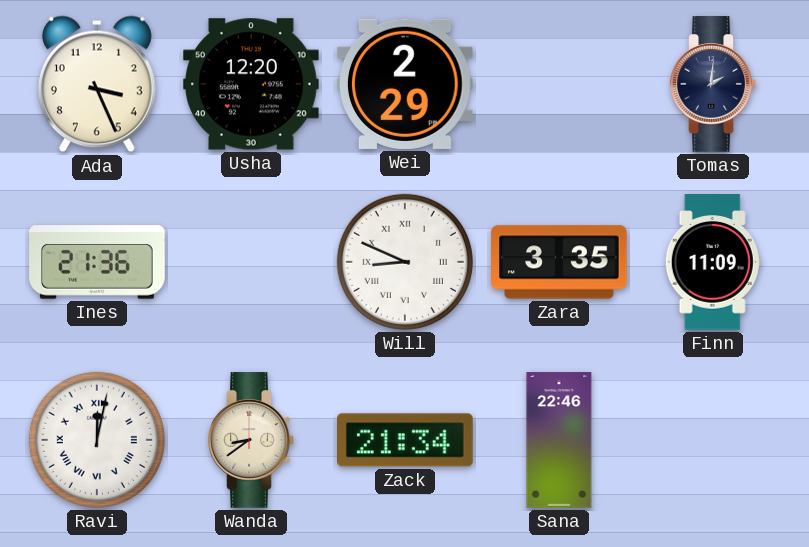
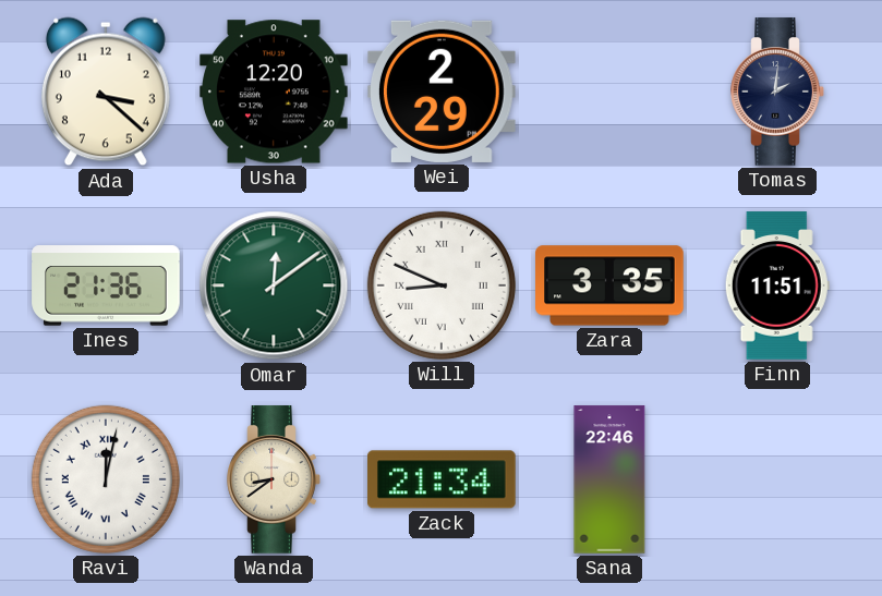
Ada: 3:26 -> 3:22 (106, 92)
Omar: none -> 12:09 (274, 285)
Finn: 11:09 -> 11:51 (777, 285)
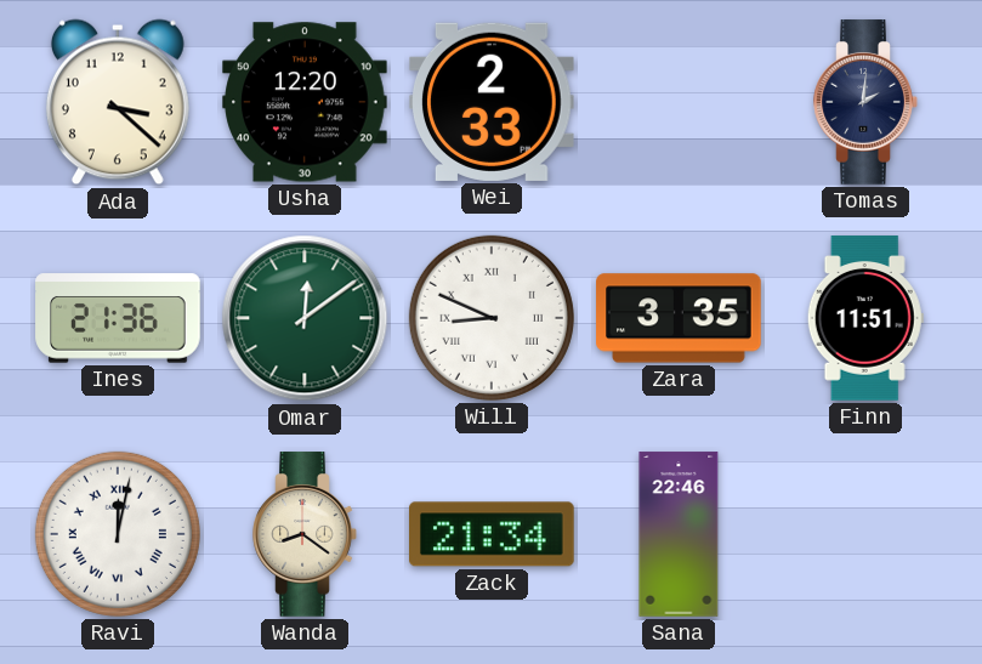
Wei: 2:29 -> 2:33 (493, 102)
Wanda: 8:39 -> 8:21 (305, 534)
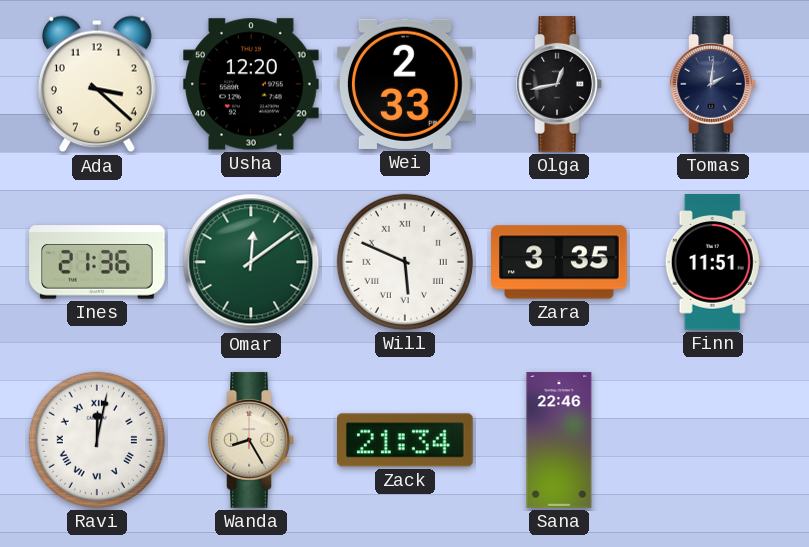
Olga: none -> 12:43 (559, 84)
Will: 8:49 -> 5:49 (405, 262)
Wanda: 8:21 -> 8:25 (251, 440)
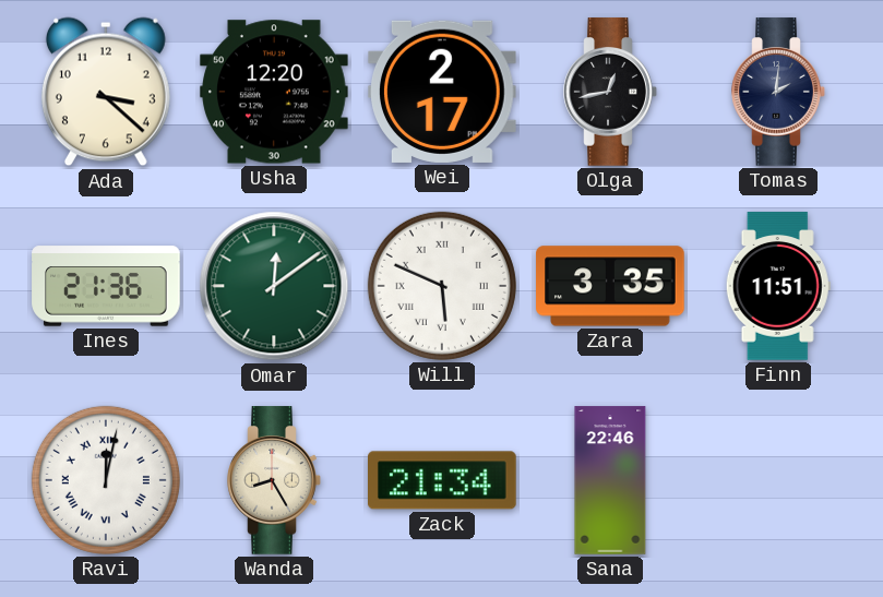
Wei: 2:33 -> 2:17 (443, 92)
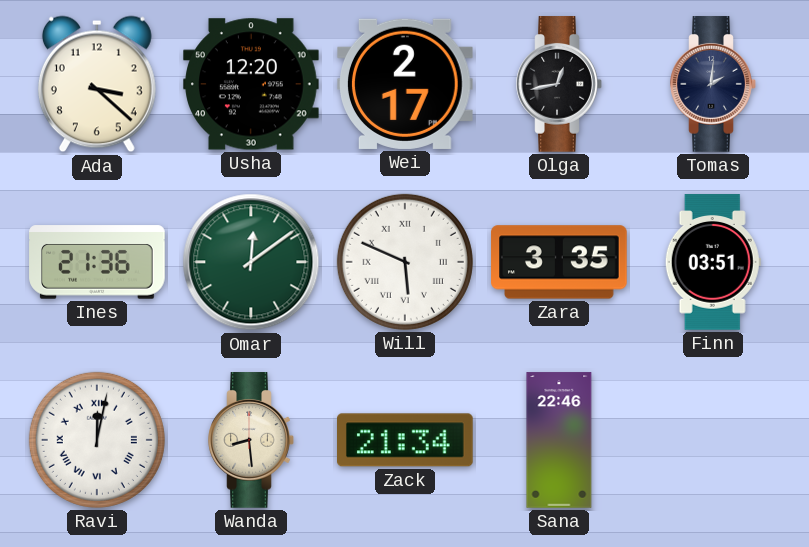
Finn: 11:51 -> 03:51 (713, 262)
Wanda: 8:25 -> 8:29 (251, 440)
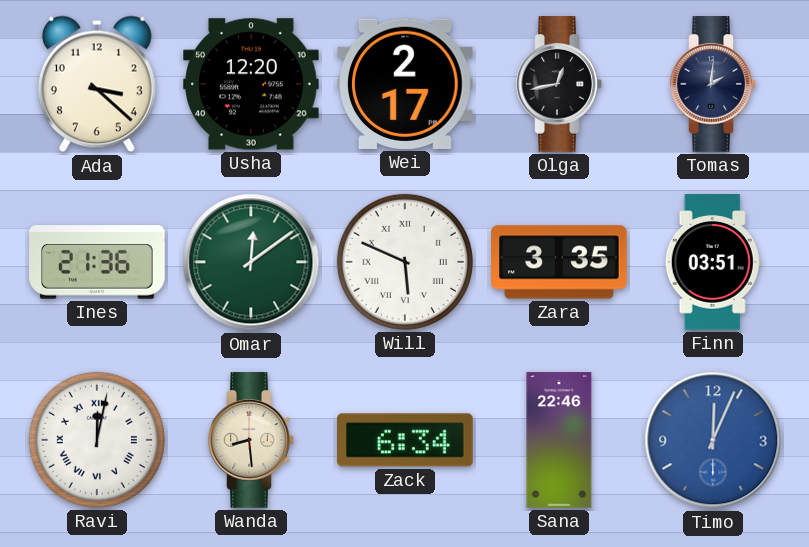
Zack: 21:34 -> 6:34 (406, 440)
Timo: none -> 12:04 (713, 440)
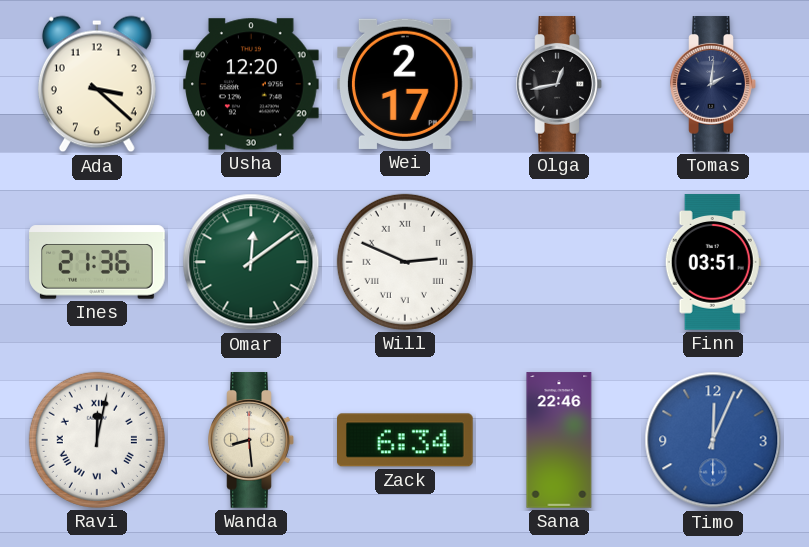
Will: 5:49 -> 2:49 (405, 262)
Zara: 3:35 -> none (559, 262)
